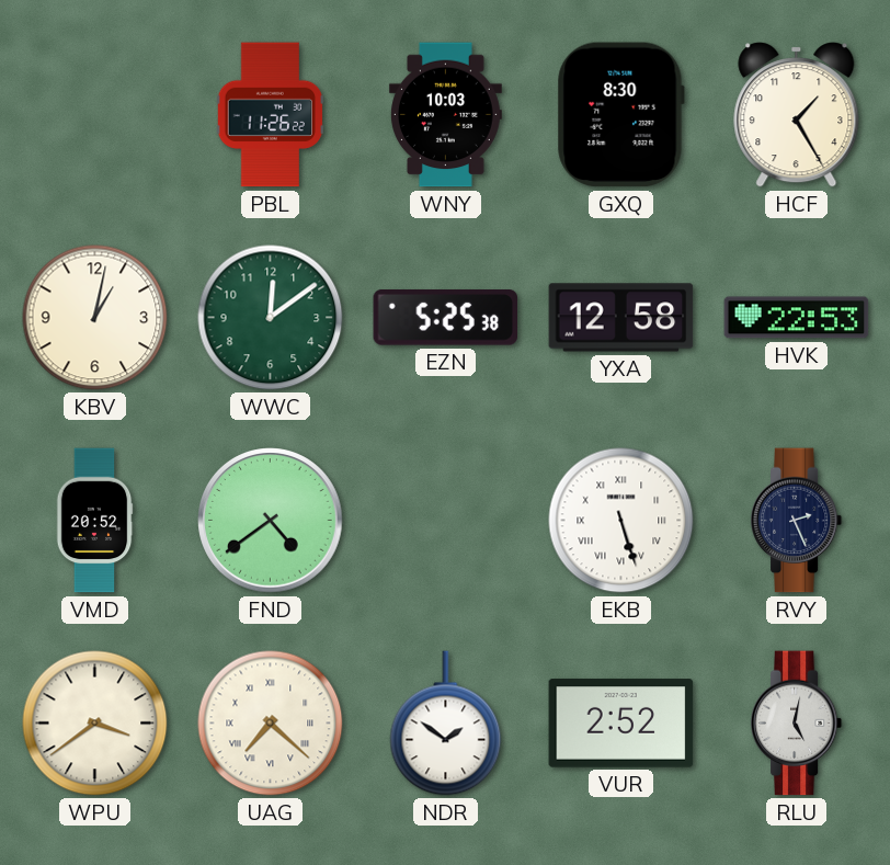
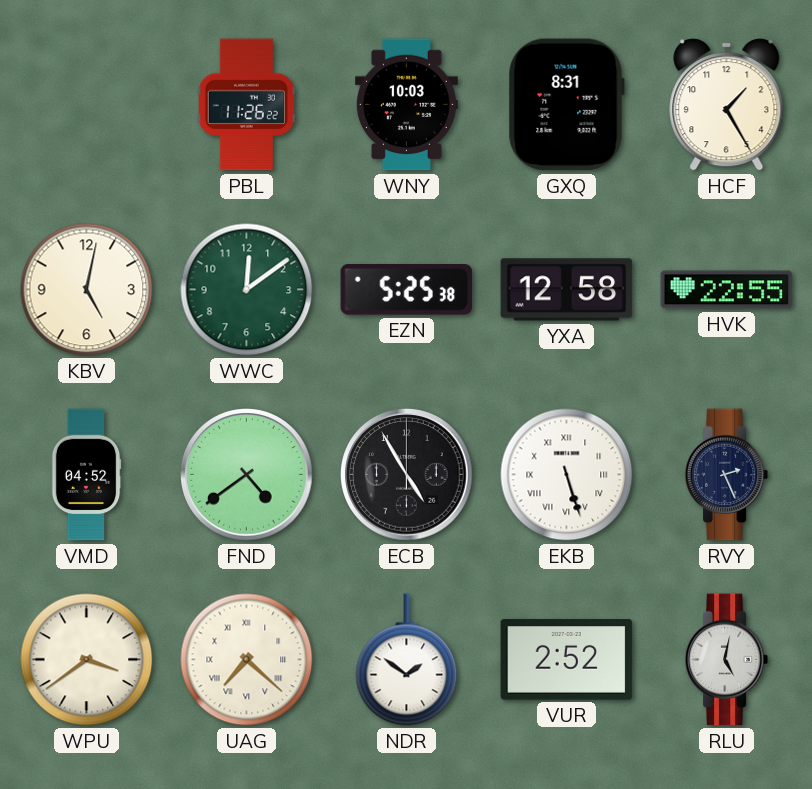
GXQ: 8:30 -> 8:31 (566, 105)
KBV: 1:02 -> 5:02 (87, 290)
HVK: 22:53 -> 22:55 (727, 290)
VMD: 20:52 -> 04:52 (86, 475)
ECB: none -> 4:55 (407, 475)
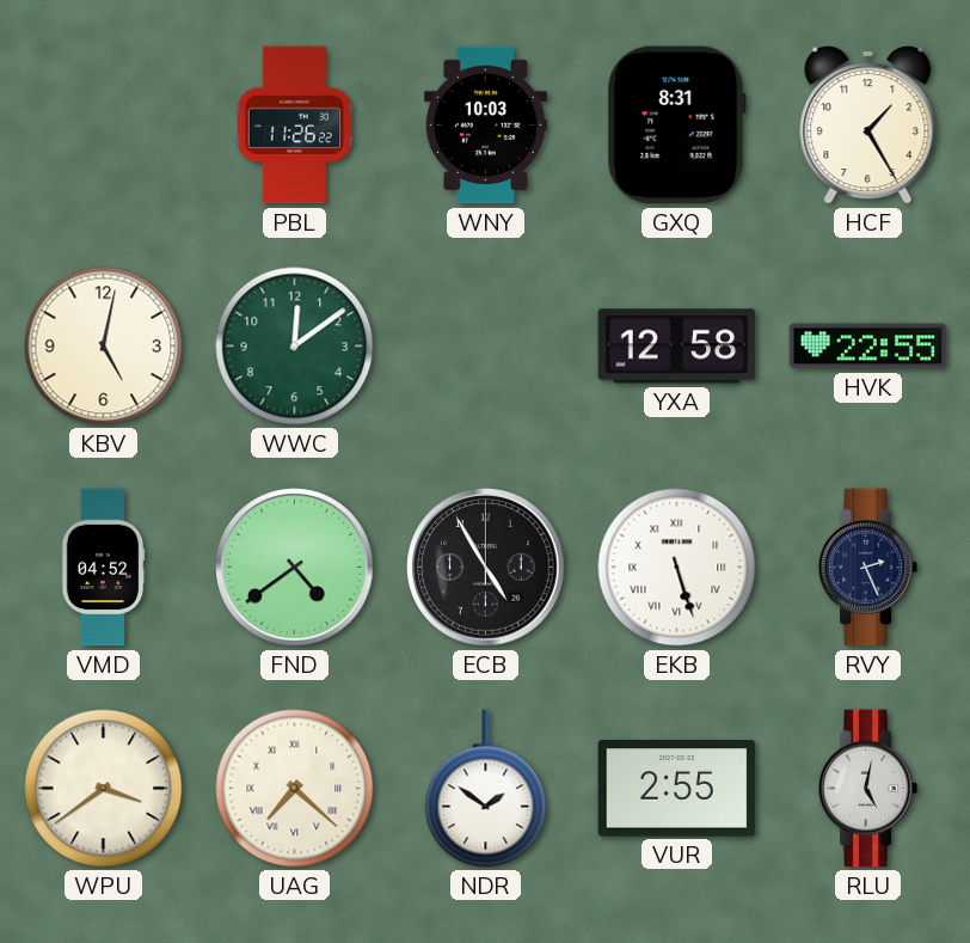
EZN: 5:25 -> none (407, 290)
VUR: 2:52 -> 2:55 (677, 789)
